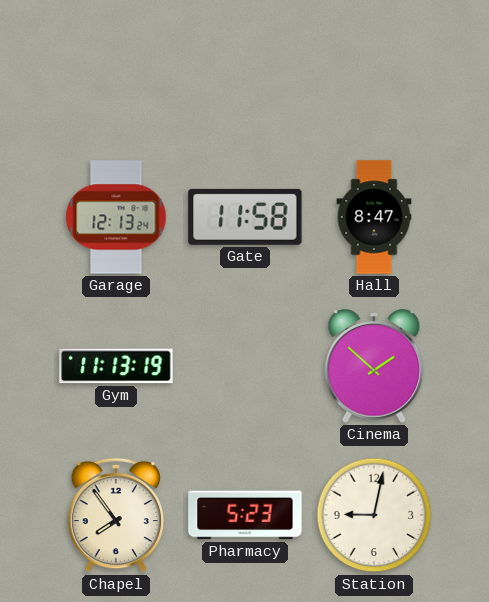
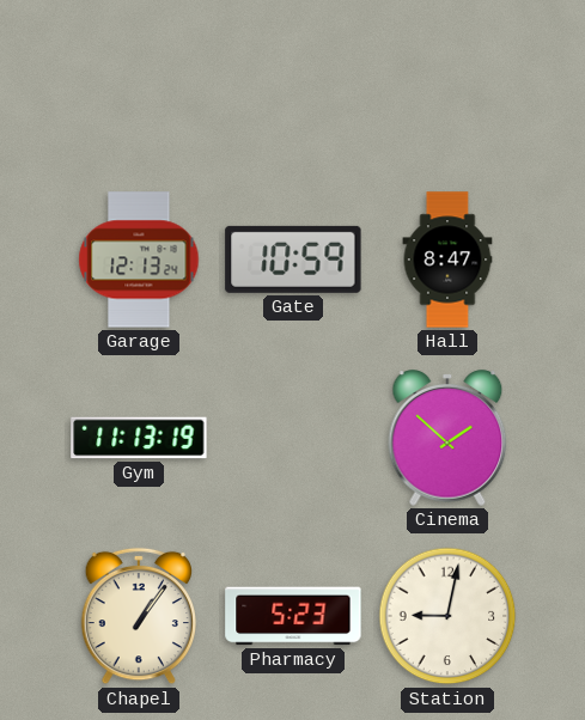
Gate: 11:58 -> 10:59 (293, 260)
Chapel: 7:54 -> 1:06 (139, 616)
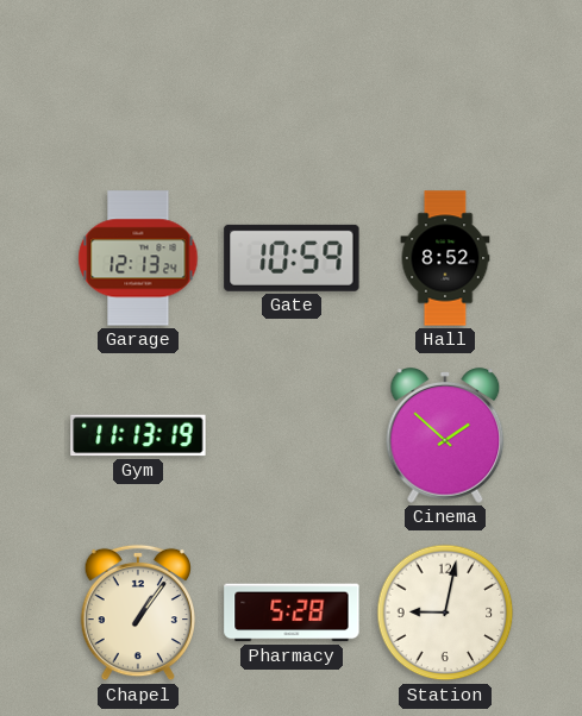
Hall: 8:47 -> 8:52 (445, 258)
Pharmacy: 5:23 -> 5:28 (292, 613)
